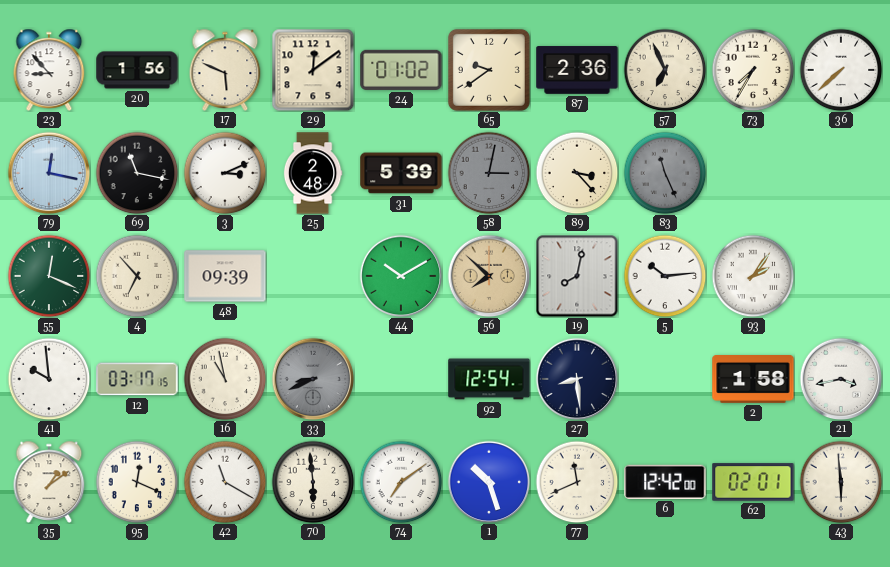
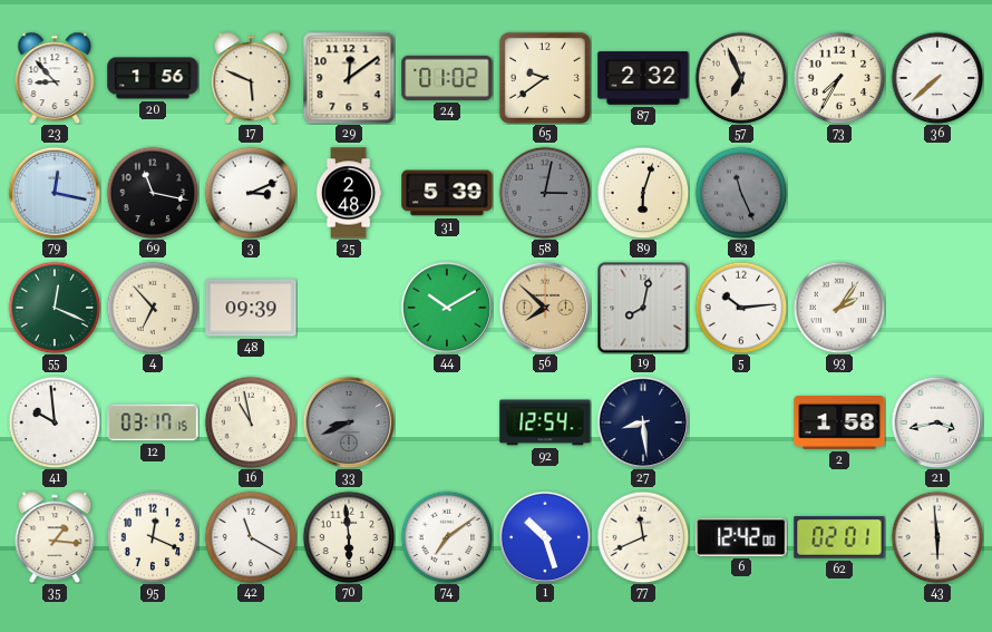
87: 2:36 -> 2:32 (643, 78)
89: 3:23 -> 6:03 (643, 193)
35: 1:09 -> 1:16 (55, 536)
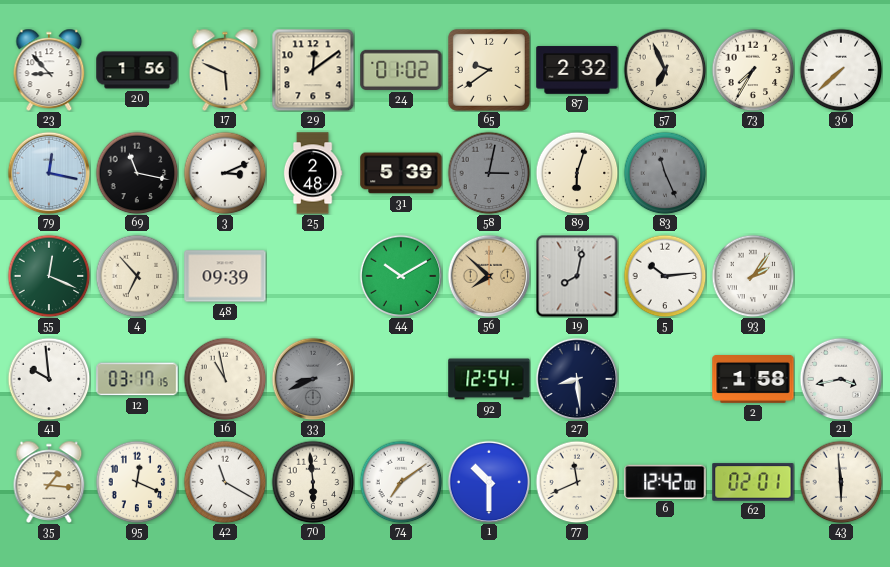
1: 10:27 -> 10:30 (489, 482)
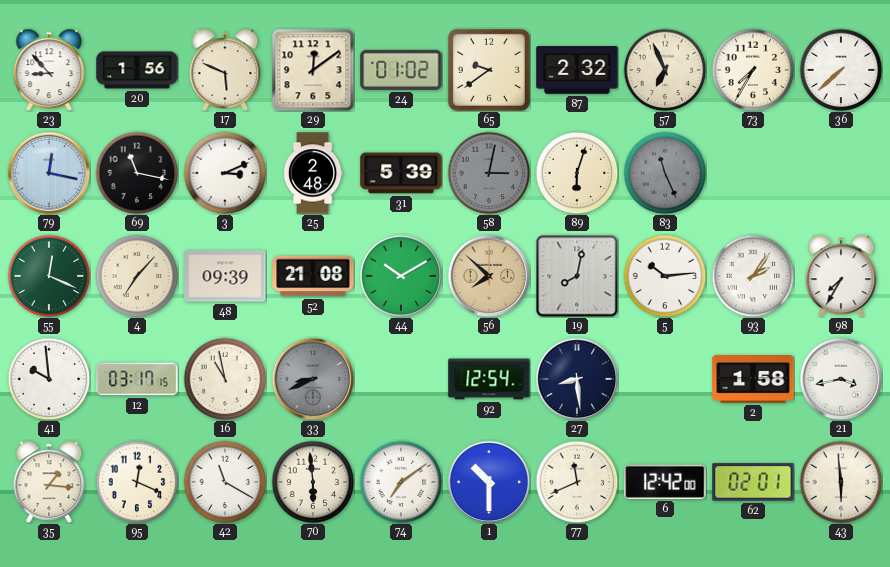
4: 6:53 -> 7:07 (137, 276)
52: none -> 21:08 (313, 276)
98: none -> 7:35 (841, 275)
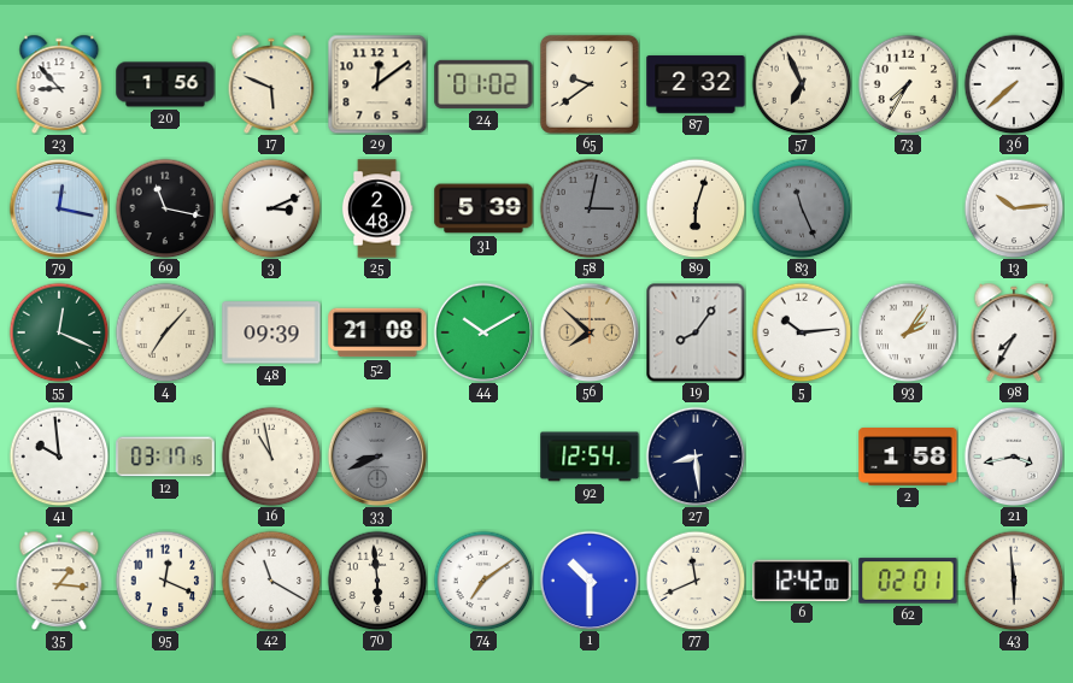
13: none -> 10:14 (1014, 208)
19: 8:02 -> 8:06 (696, 332)
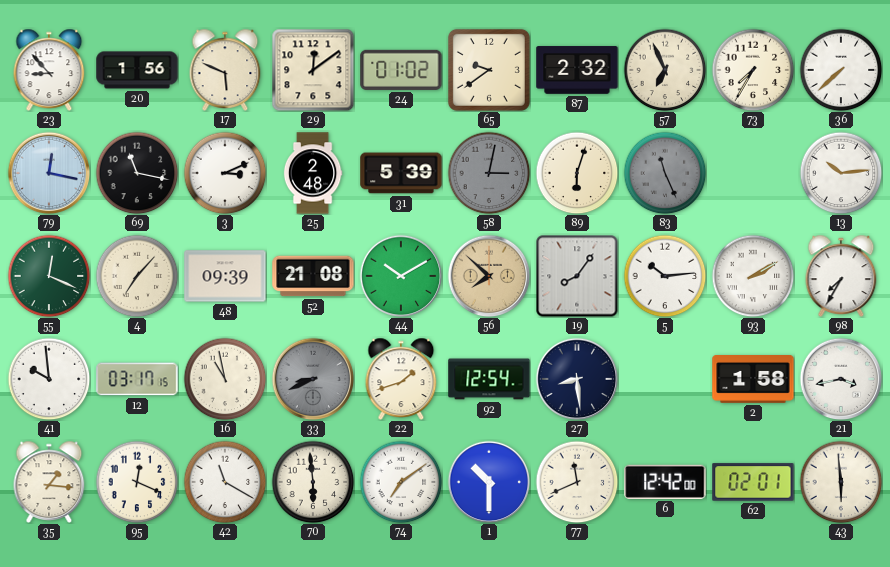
93: 2:06 -> 2:10 (753, 276)
22: none -> 1:42 (401, 378)
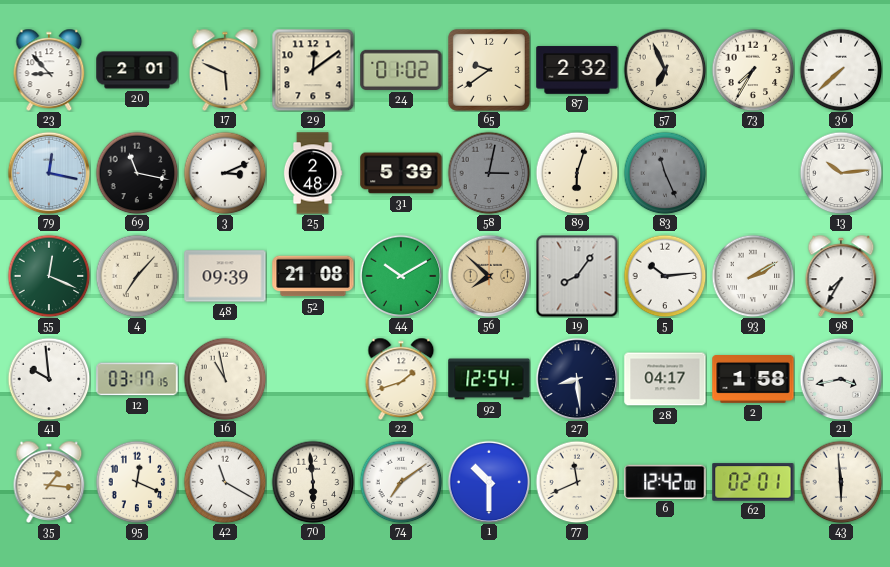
20: 1:56 -> 2:01 (137, 70)
33: 8:41 -> none (313, 379)
28: none -> 04:17 (665, 379)
